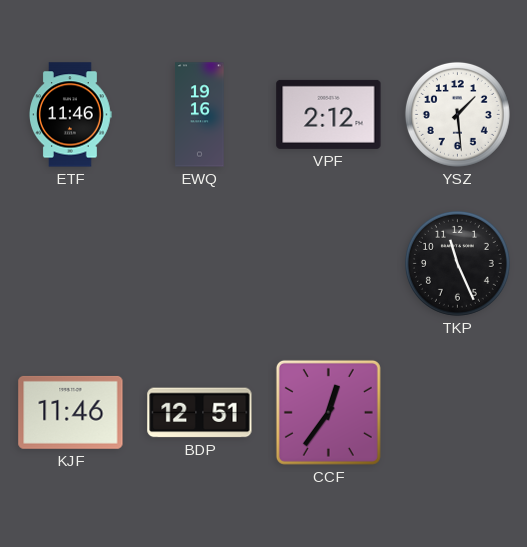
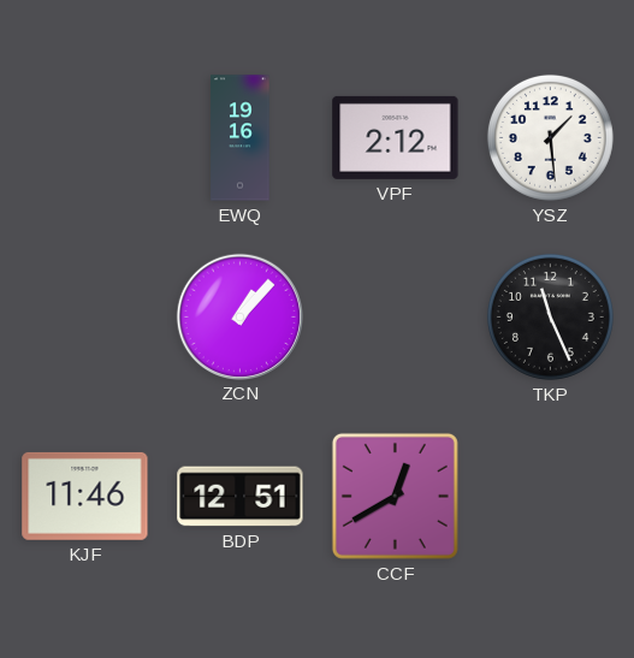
ETF: 11:46 -> none (70, 115)
ZCN: none -> 1:07 (239, 316)
CCF: 12:36 -> 12:40 (395, 496)
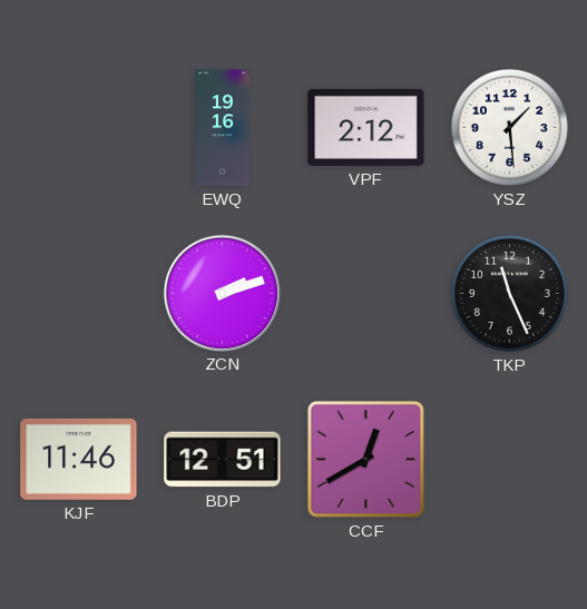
ZCN: 1:07 -> 2:12 (222, 293)
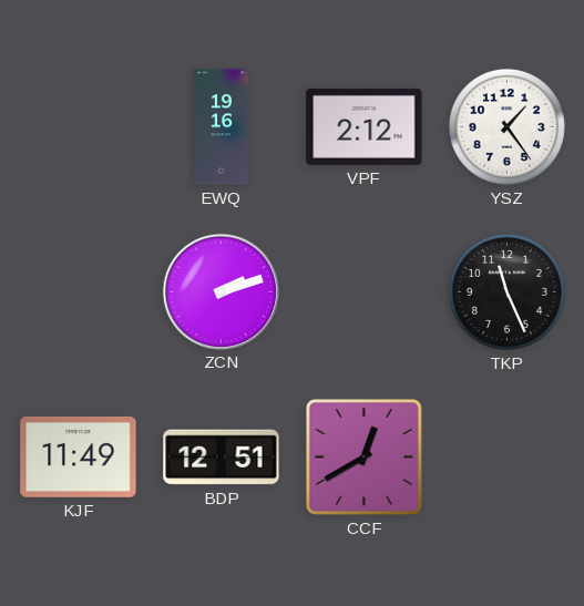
YSZ: 1:29 -> 1:24 (506, 126)
KJF: 11:46 -> 11:49 (79, 456)
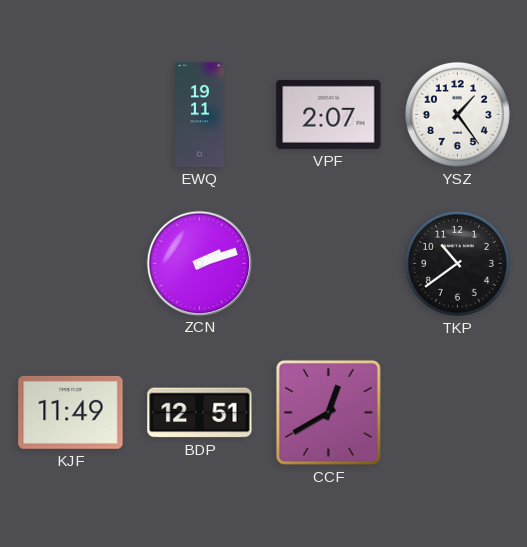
EWQ: 19:16 -> 19:11 (200, 115)
VPF: 2:12 -> 2:07 (329, 114)
TKP: 11:26 -> 10:39 (457, 263)
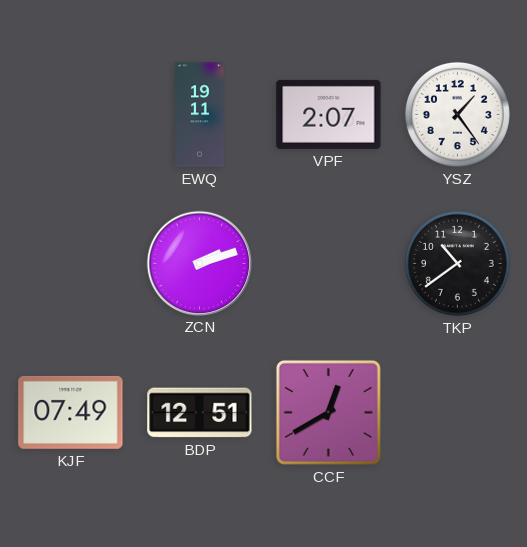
KJF: 11:49 -> 07:49 (71, 412)
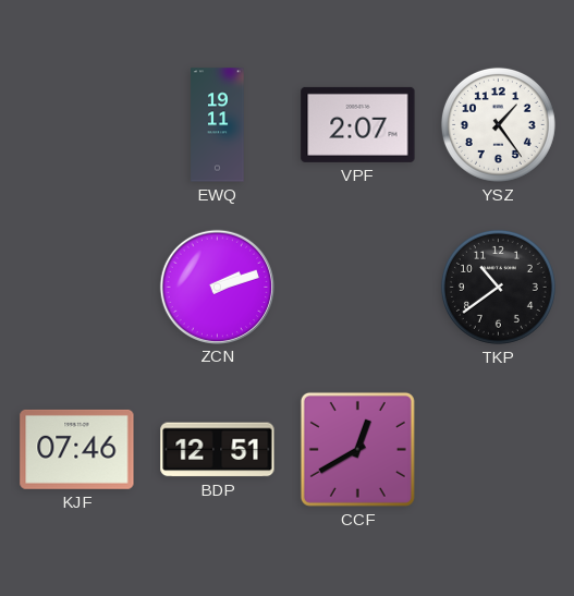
KJF: 07:49 -> 07:46 (77, 449)
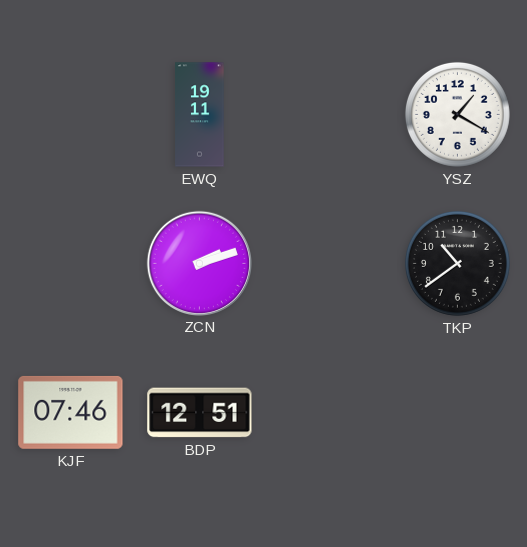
VPF: 2:07 -> none (358, 124)
YSZ: 1:24 -> 1:20 (457, 114)
CCF: 12:40 -> none (357, 449)
